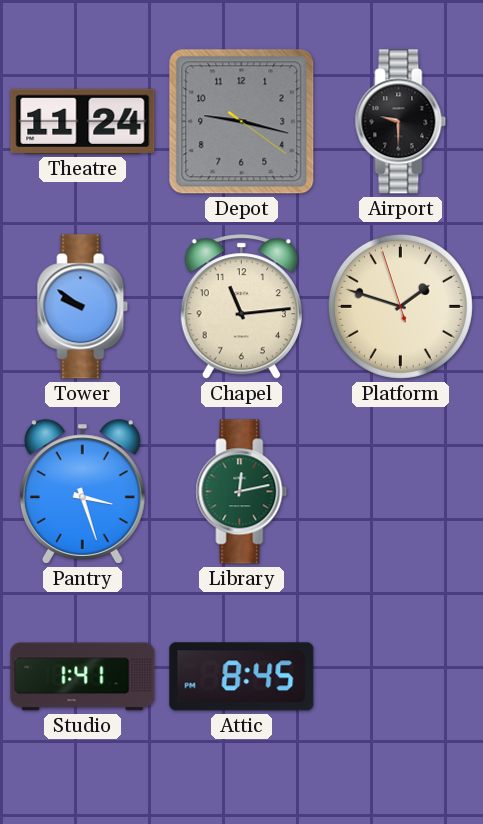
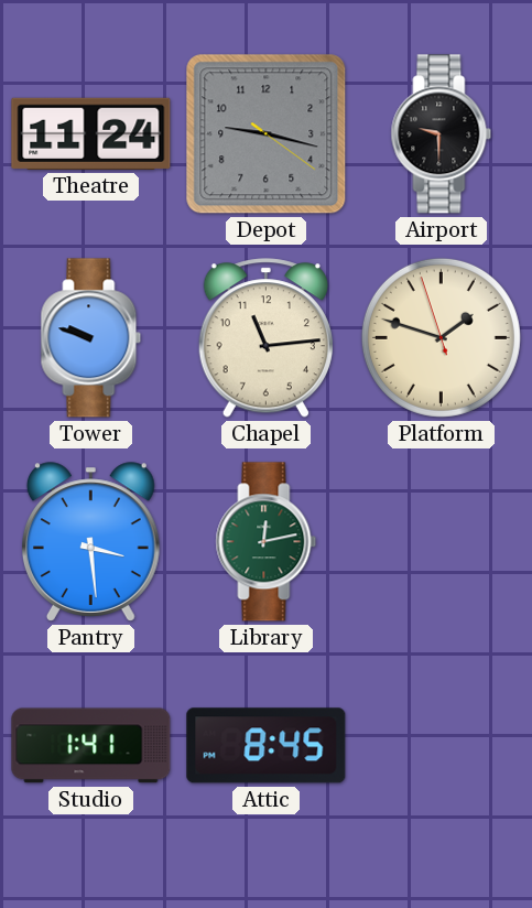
Tower: 9:51 -> 9:48 (91, 338)
Pantry: 3:27 -> 3:29 (90, 542)
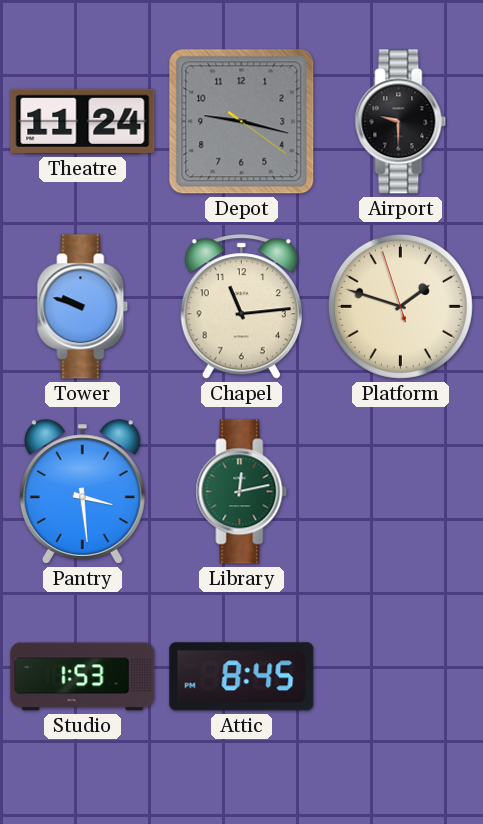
Studio: 1:41 -> 1:53 (83, 677)
